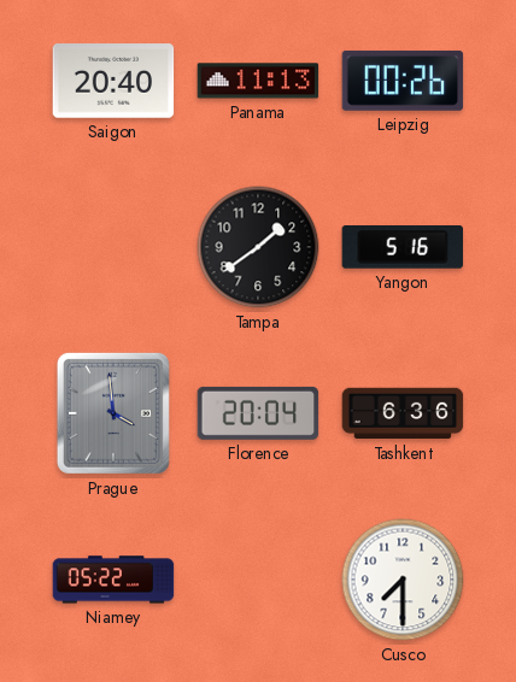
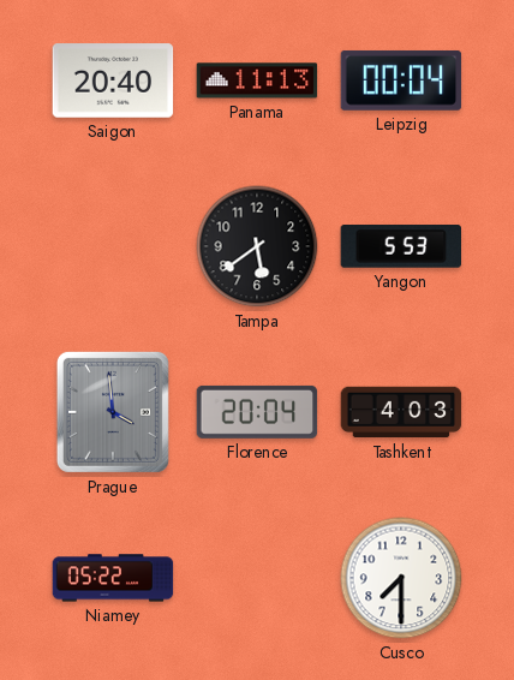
Leipzig: 00:26 -> 00:04 (401, 80)
Tampa: 1:39 -> 5:39 (257, 246)
Yangon: 5:16 -> 5:53 (401, 247)
Tashkent: 6:36 -> 4:03 (401, 412)
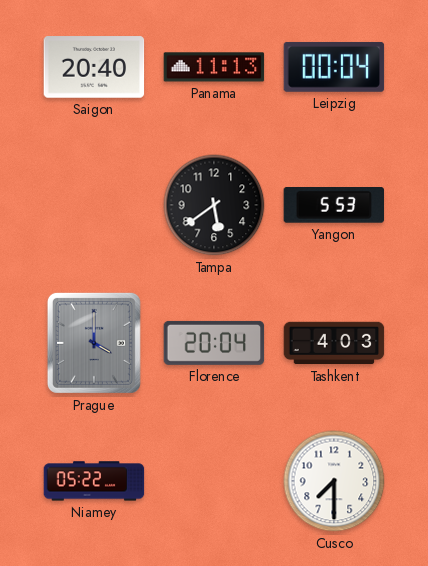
Prague: 3:59 -> 4:00 (94, 343)
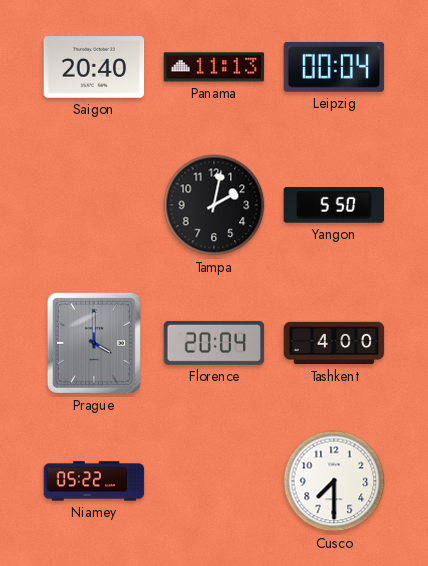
Tampa: 5:39 -> 2:02 (214, 205)
Yangon: 5:53 -> 5:50 (334, 206)
Tashkent: 4:03 -> 4:00 (334, 343)
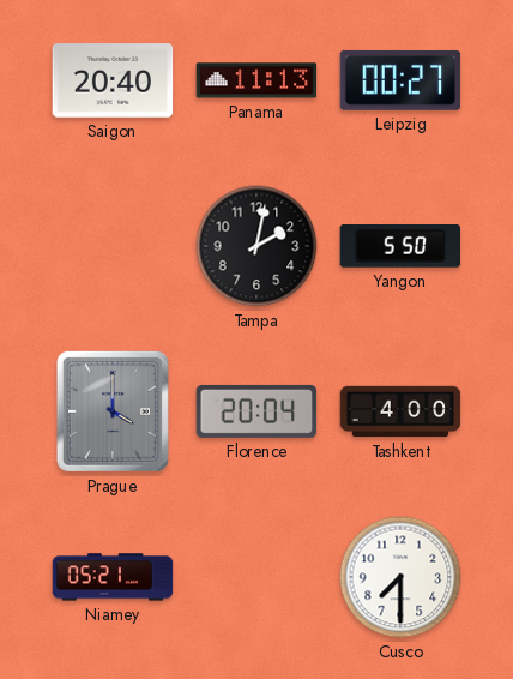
Leipzig: 00:04 -> 00:27 (400, 80)
Niamey: 05:22 -> 05:21 (113, 577)
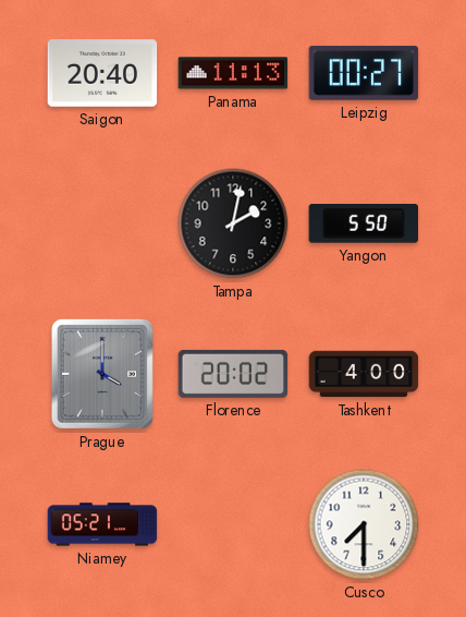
Florence: 20:04 -> 20:02 (233, 374)
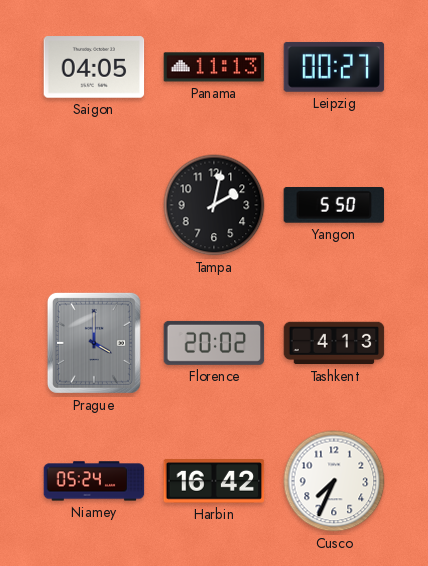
Saigon: 20:40 -> 04:05 (94, 67)
Tashkent: 4:00 -> 4:13 (334, 343)
Niamey: 05:21 -> 05:24 (94, 481)
Harbin: none -> 16:42 (214, 482)
Cusco: 7:30 -> 7:34 (334, 481)
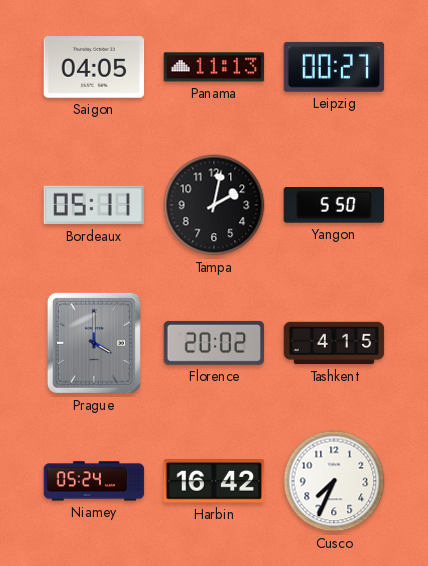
Bordeaux: none -> 05:11 (93, 205)
Tashkent: 4:13 -> 4:15 (334, 343)
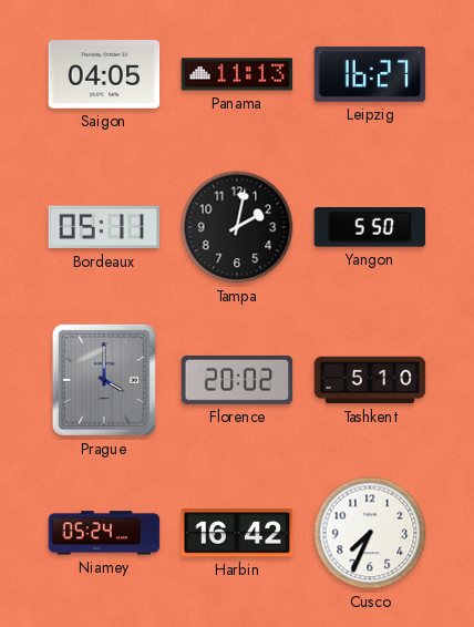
Leipzig: 00:27 -> 16:27 (370, 74)
Tashkent: 4:15 -> 5:10 (370, 380)
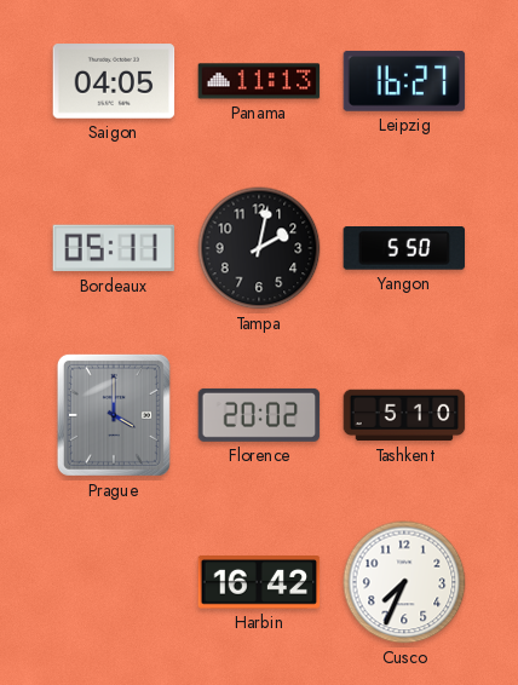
Niamey: 05:24 -> none (104, 533)
